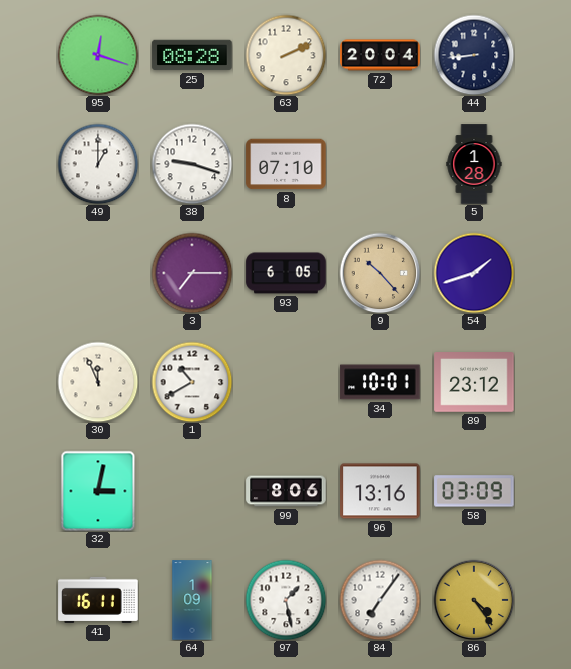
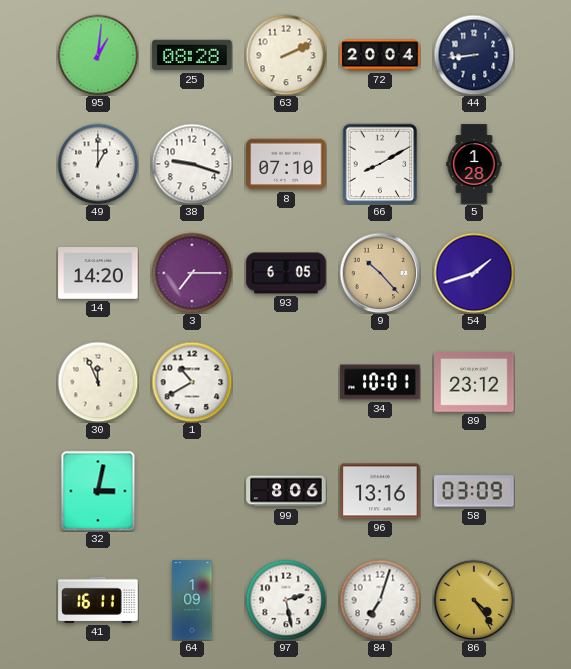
95: 12:18 -> 1:01 (98, 55)
66: none -> 8:10 (380, 164)
14: none -> 14:20 (98, 273)
97: 1:28 -> 2:28 (286, 600)
84: 7:06 -> 7:03 (380, 600)
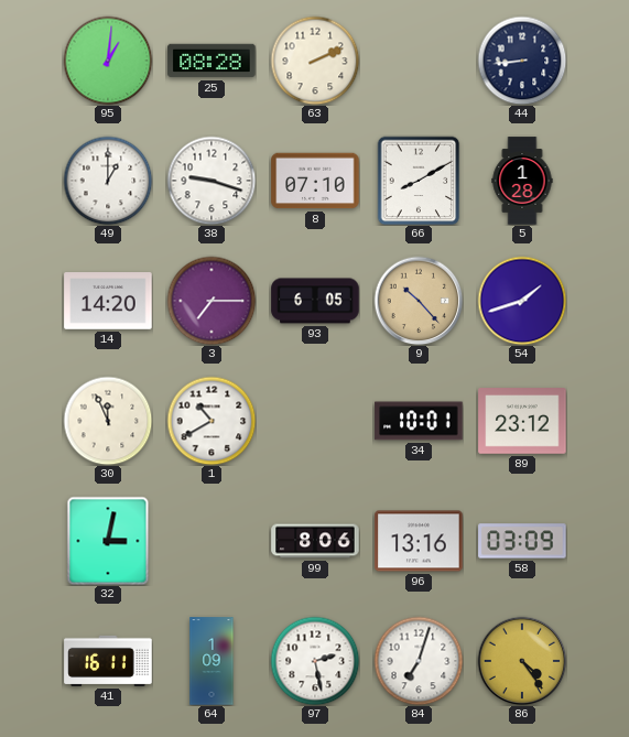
72: 20:04 -> none (380, 55)
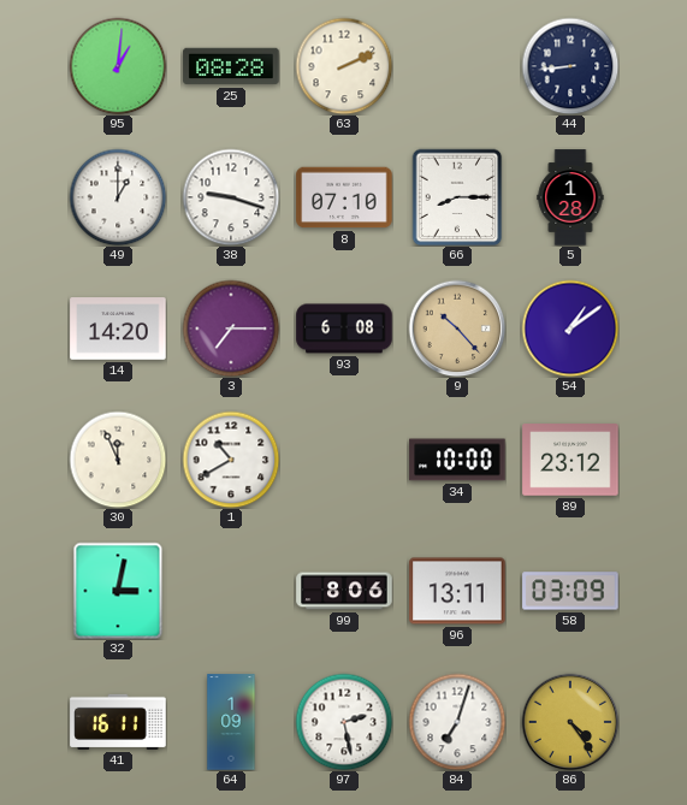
66: 8:10 -> 8:15 (457, 197)
93: 6:05 -> 6:08 (344, 328)
54: 1:42 -> 1:09 (570, 328)
34: 10:01 -> 10:00 (457, 460)
96: 13:16 -> 13:11 (457, 591)
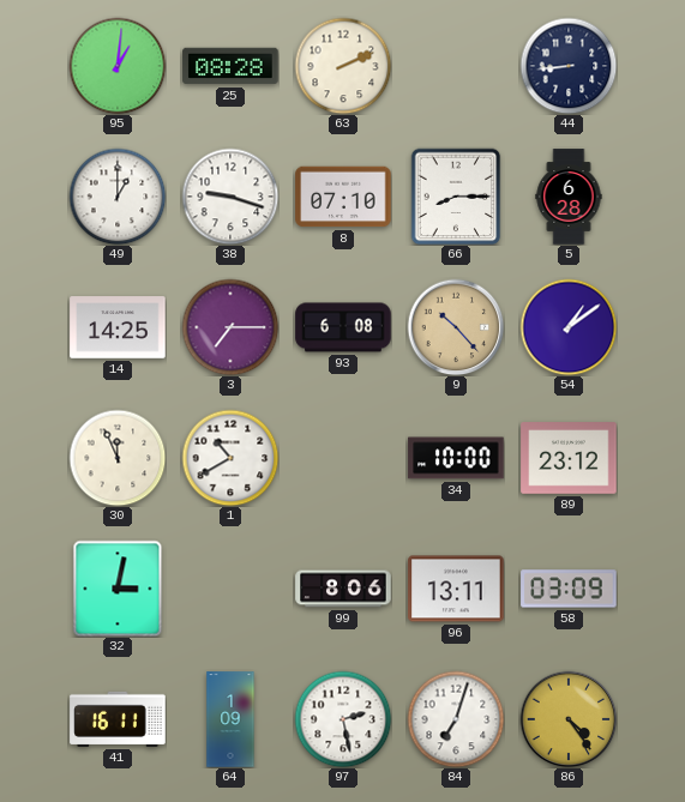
5: 1:28 -> 6:28 (569, 197)
14: 14:20 -> 14:25 (118, 327)
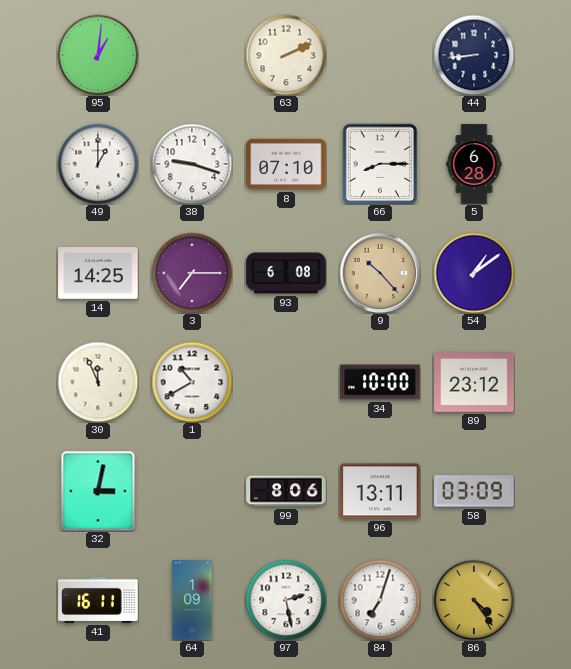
25: 08:28 -> none (230, 66)
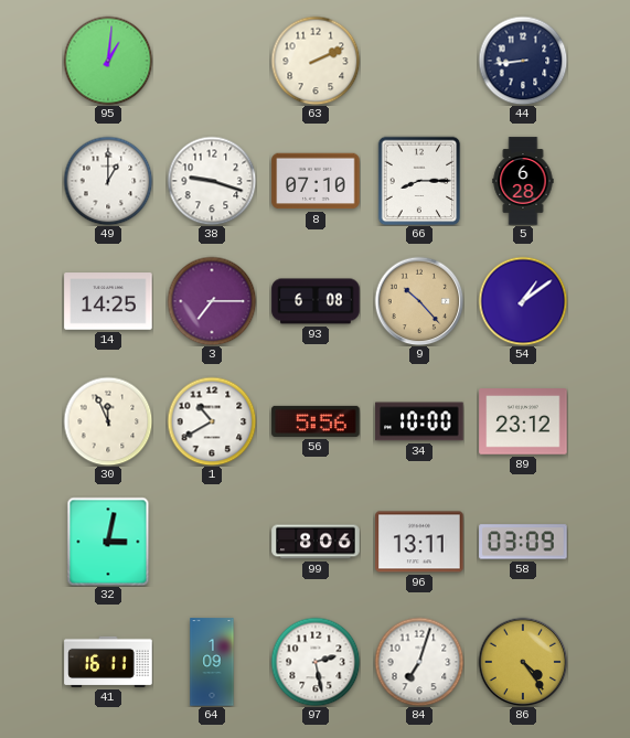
56: none -> 5:56 (316, 421)
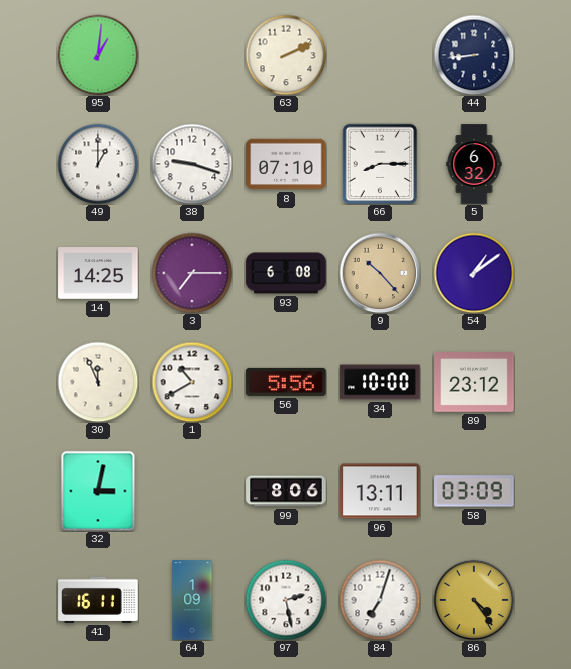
5: 6:28 -> 6:32 (474, 164)
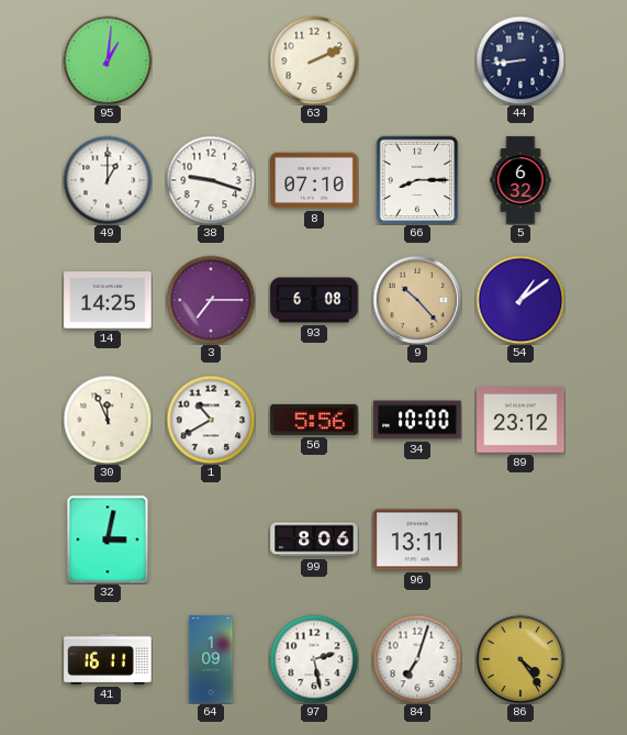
58: 03:09 -> none (474, 491)
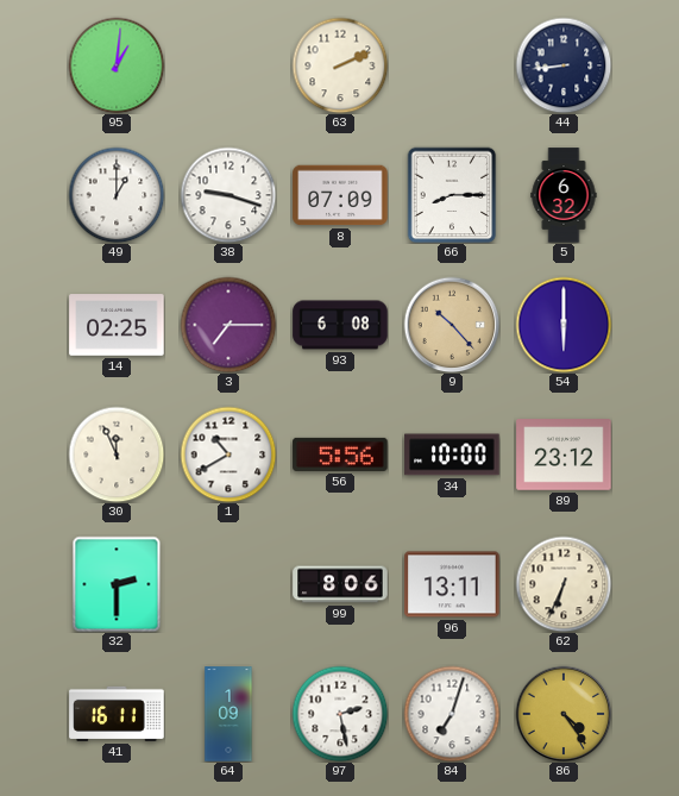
8: 07:10 -> 07:09 (340, 195)
14: 14:25 -> 02:25 (117, 325)
54: 1:09 -> 6:00 (564, 325)
32: 3:02 -> 2:30 (117, 584)
62: none -> 6:34 (564, 584)
